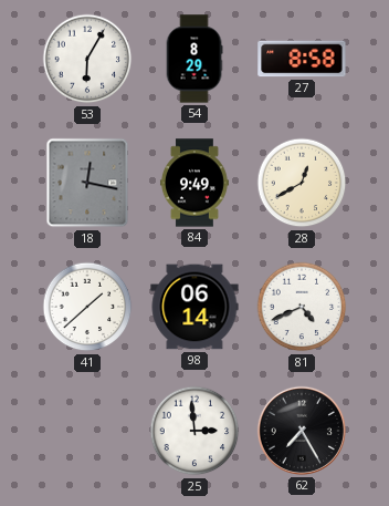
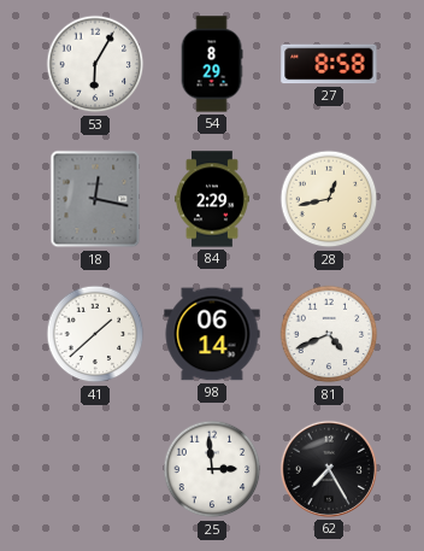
84: 9:49 -> 2:29 (212, 199)
28: 12:40 -> 12:43 (329, 199)
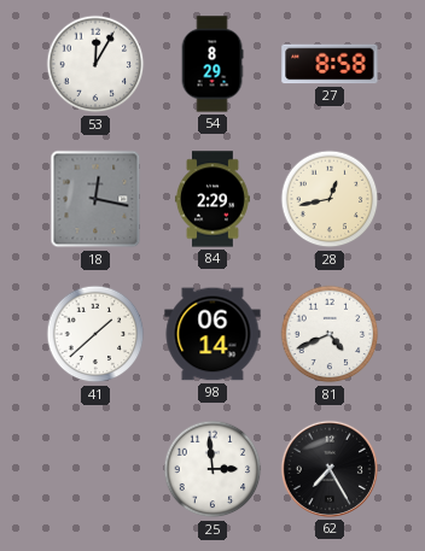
53: 6:05 -> 12:05 (95, 64)
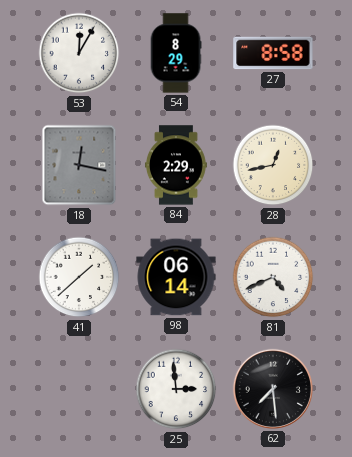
62: 7:25 -> 7:29 (273, 389)
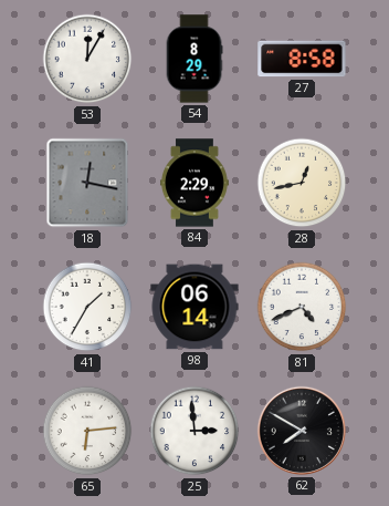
41: 1:38 -> 1:35 (87, 307)
65: none -> 6:14 (87, 431)
62: 7:29 -> 7:50 (302, 431)
